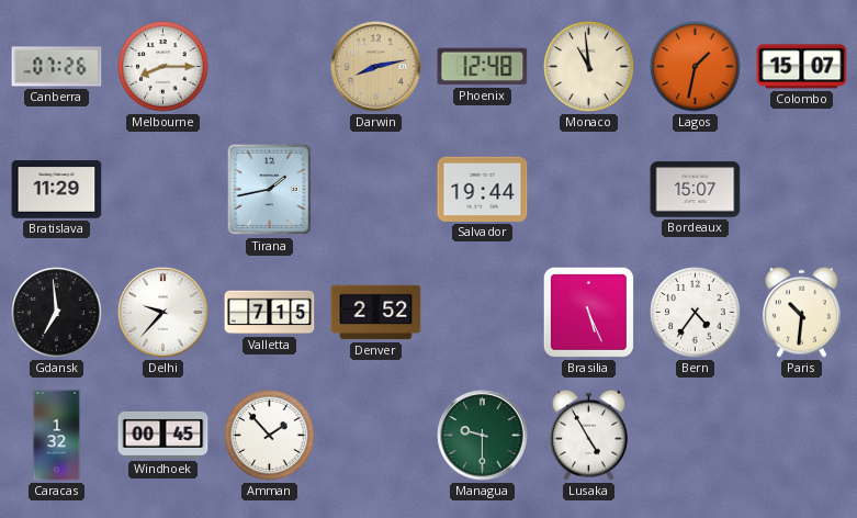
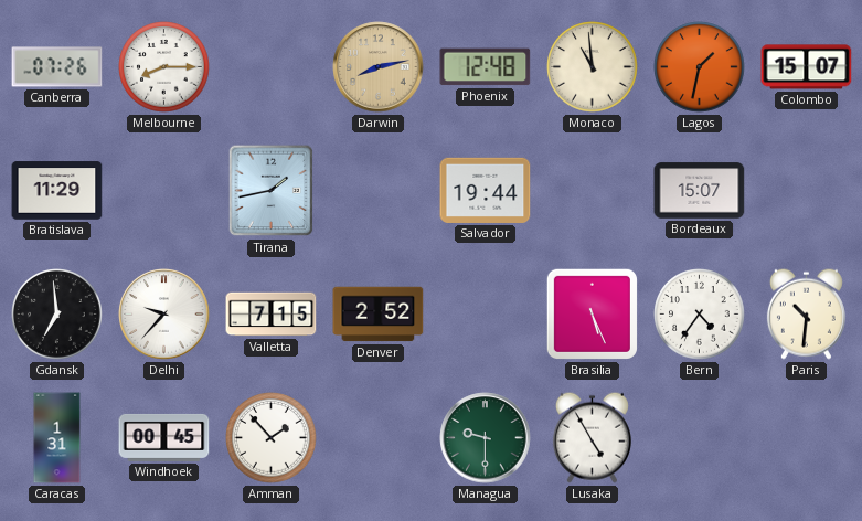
Caracas: 1:32 -> 1:31 (57, 438)
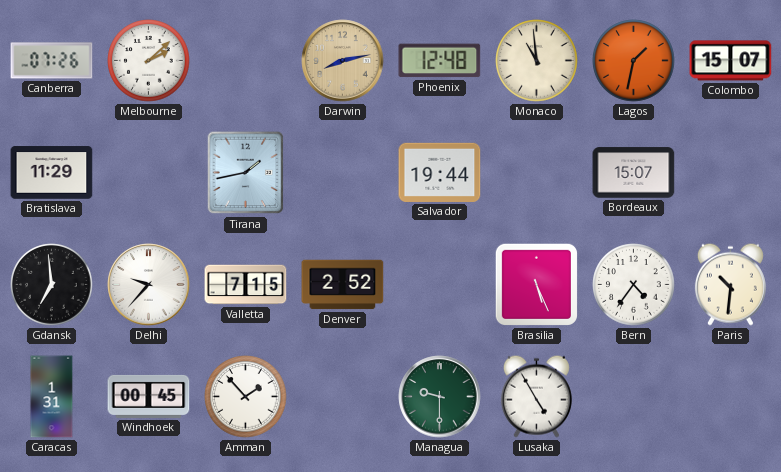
Melbourne: 8:15 -> 2:08 (149, 61)
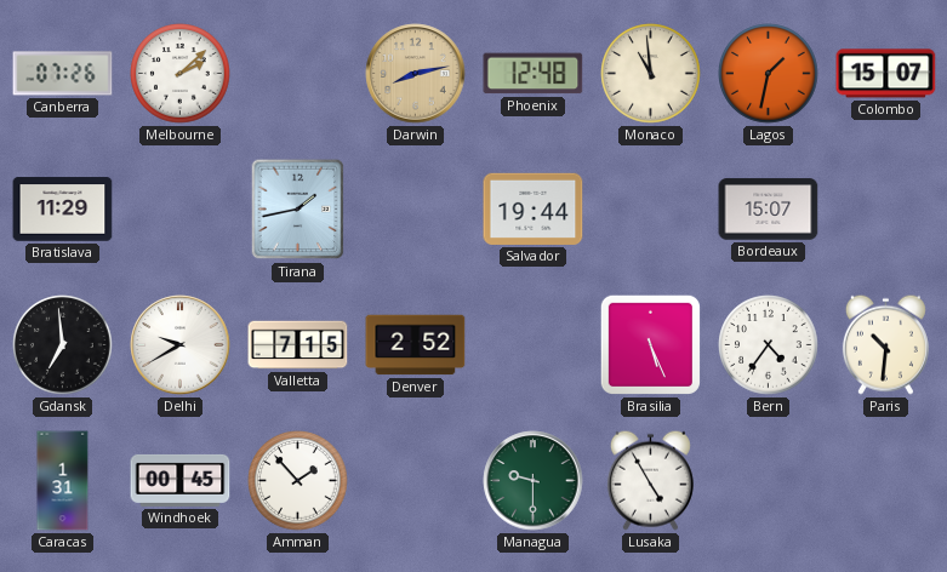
Delhi: 9:37 -> 9:40 (181, 345)
